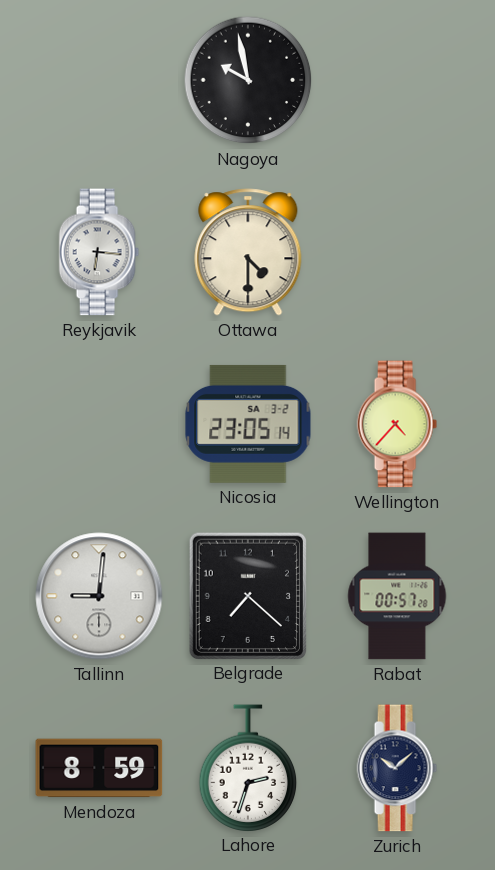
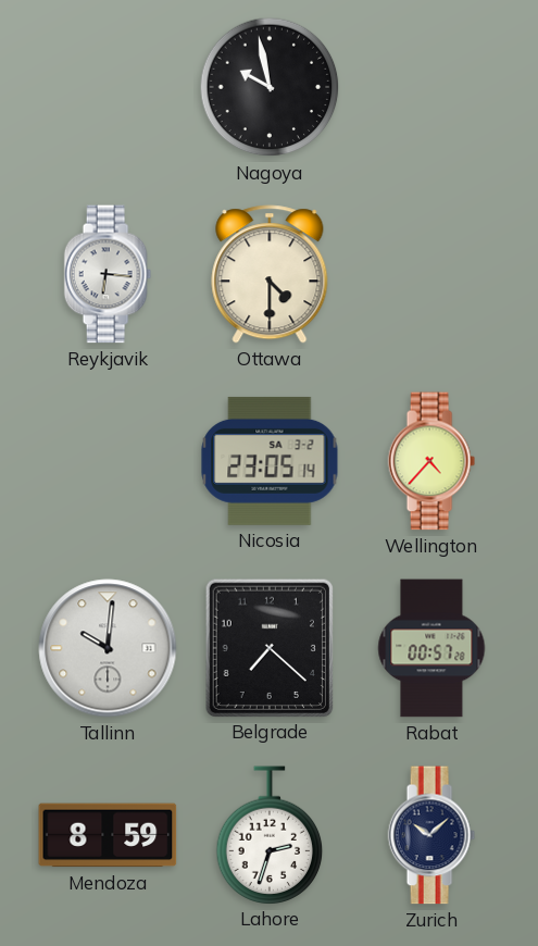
Tallinn: 9:01 -> 10:01 (108, 648)
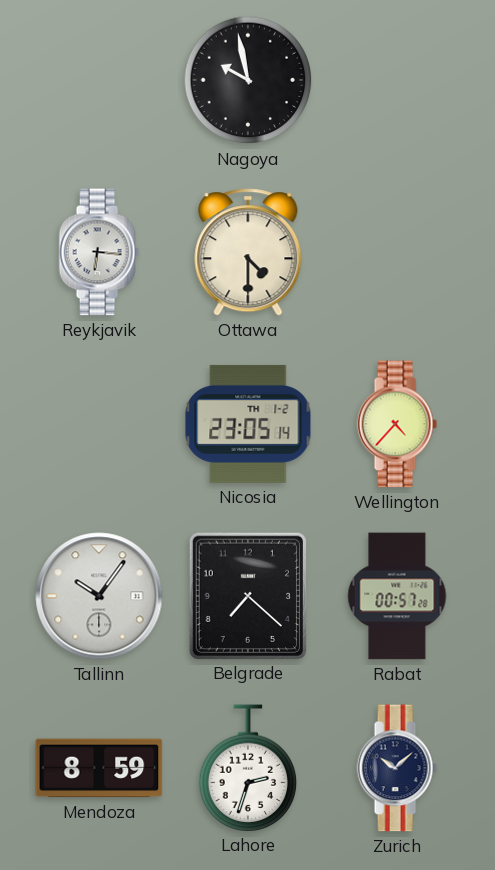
Nicosia date: SA 3-2 -> TH 1-2 (248, 424)
Tallinn: 10:01 -> 10:06 (99, 596)
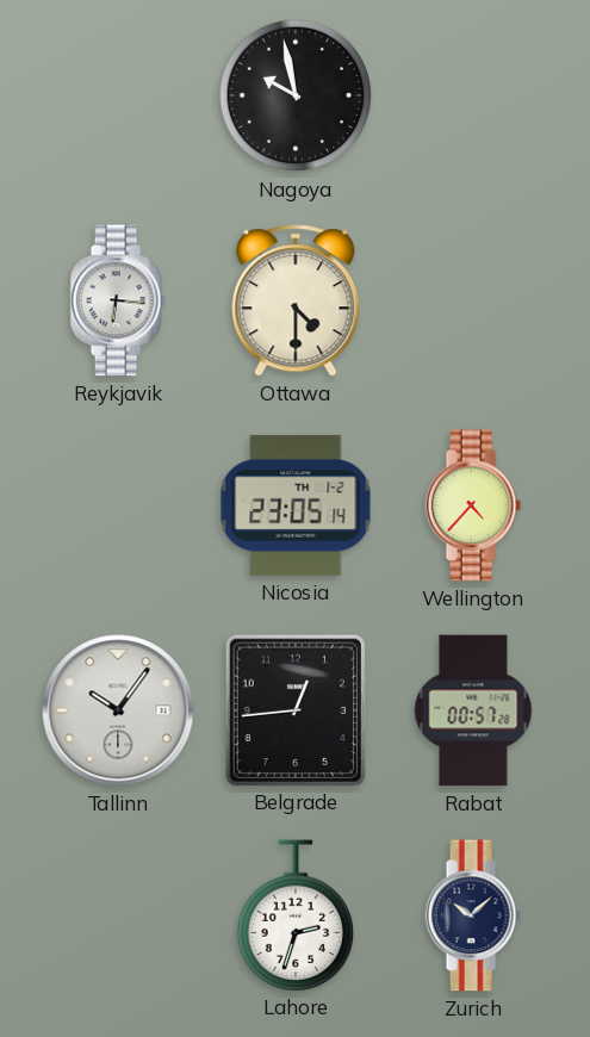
Belgrade: 7:22 -> 12:44 (294, 709)
Mendoza: 8:59 -> none (99, 768)
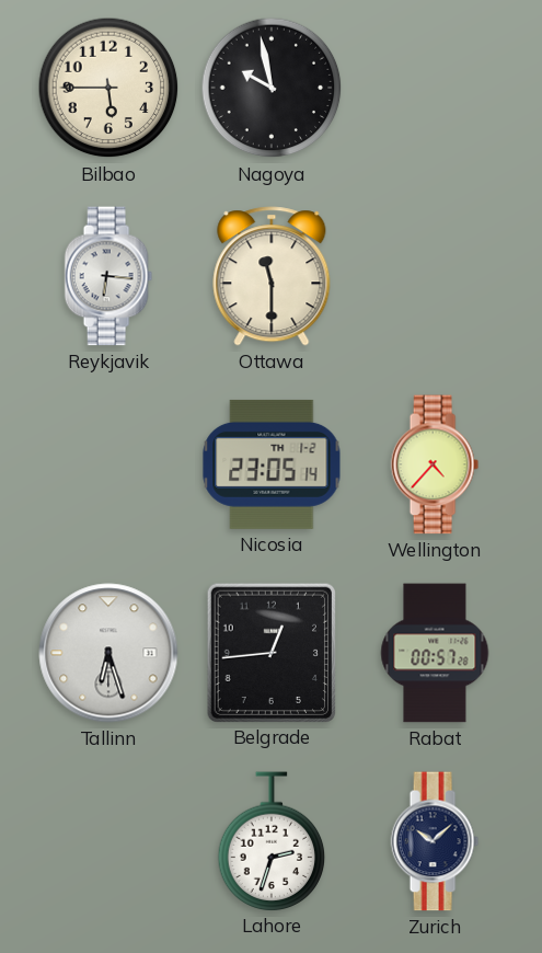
Bilbao: none -> 5:45 (108, 88)
Ottawa: 4:30 -> 11:30 (272, 276)
Tallinn: 10:06 -> 6:27 (108, 653)
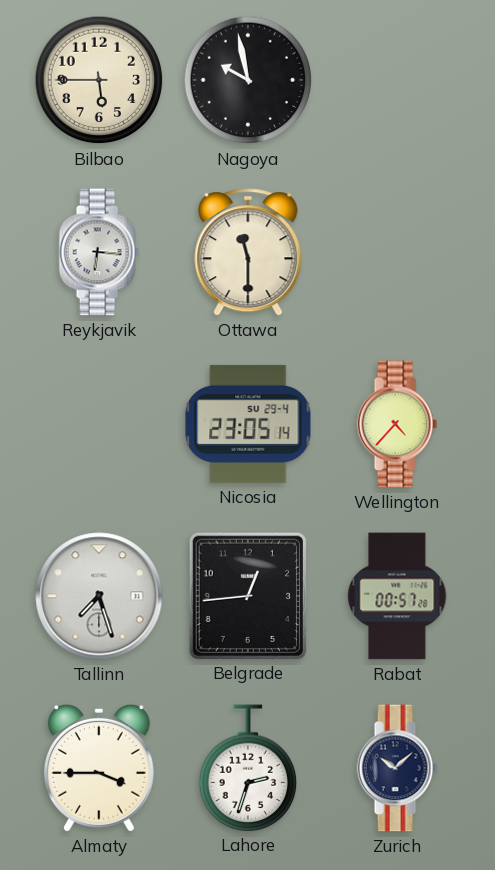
Nicosia date: TH 1-2 -> SU 29-4 (248, 424)
Tallinn: 6:27 -> 7:27 (99, 596)
Almaty: none -> 3:45 (99, 768)
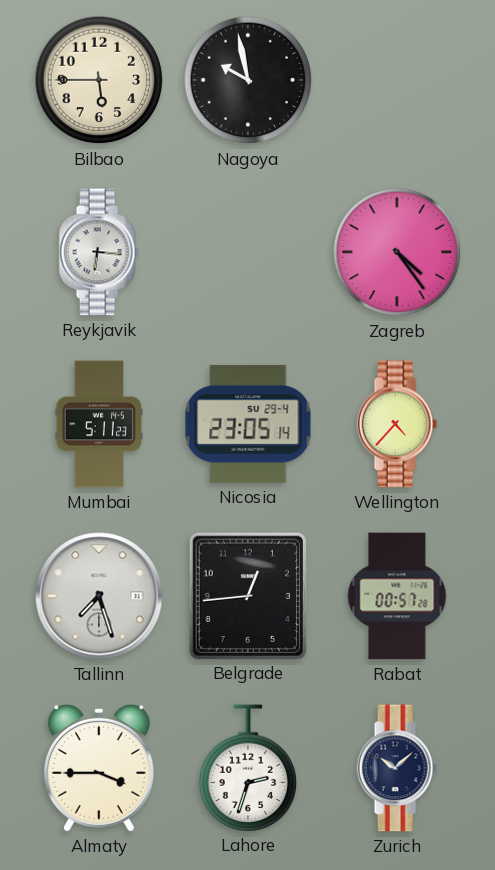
Ottawa: 11:30 -> none (248, 252)
Zagreb: none -> 4:24 (397, 252)
Mumbai: none -> 5:11 (99, 424)
